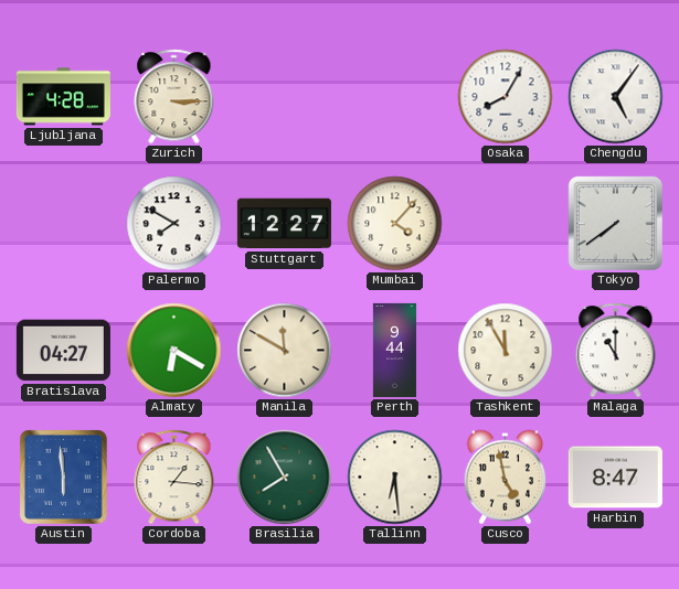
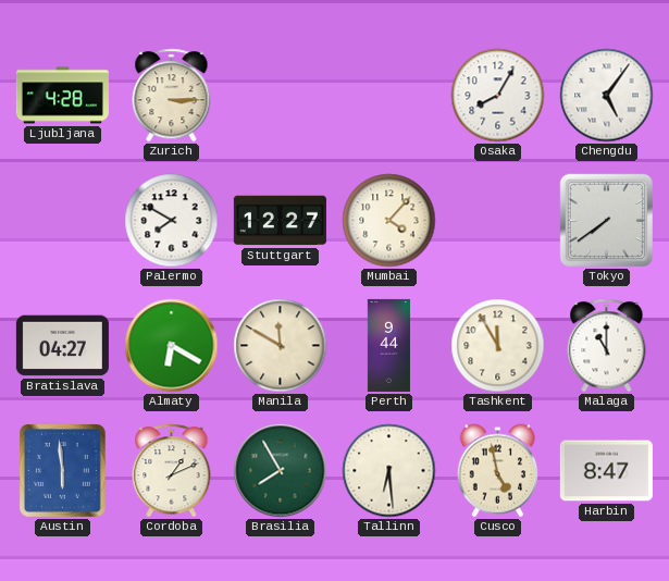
Cordoba: 1:16 -> 1:11 (172, 471)
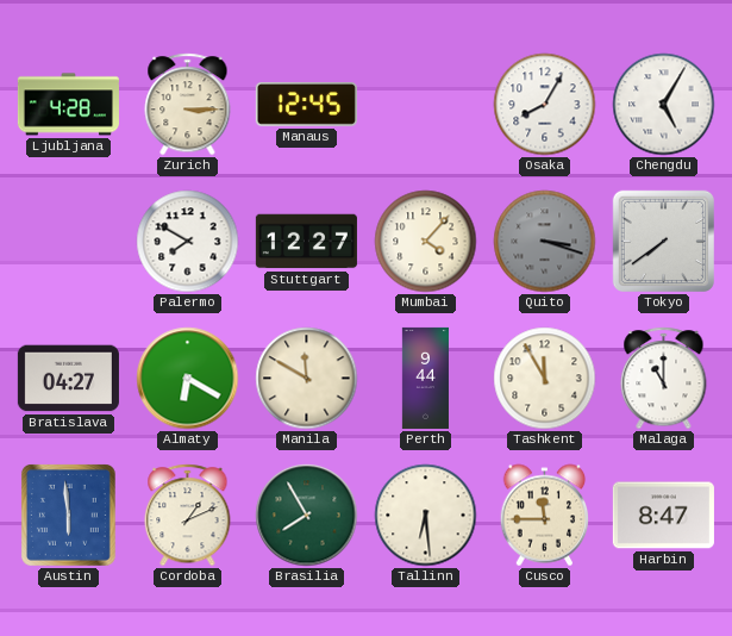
Manaus: none -> 12:45 (306, 105)
Chengdu: 5:06 -> 5:05 (664, 105)
Quito: none -> 3:18 (545, 242)
Cusco: 4:58 -> 11:45 (545, 516)
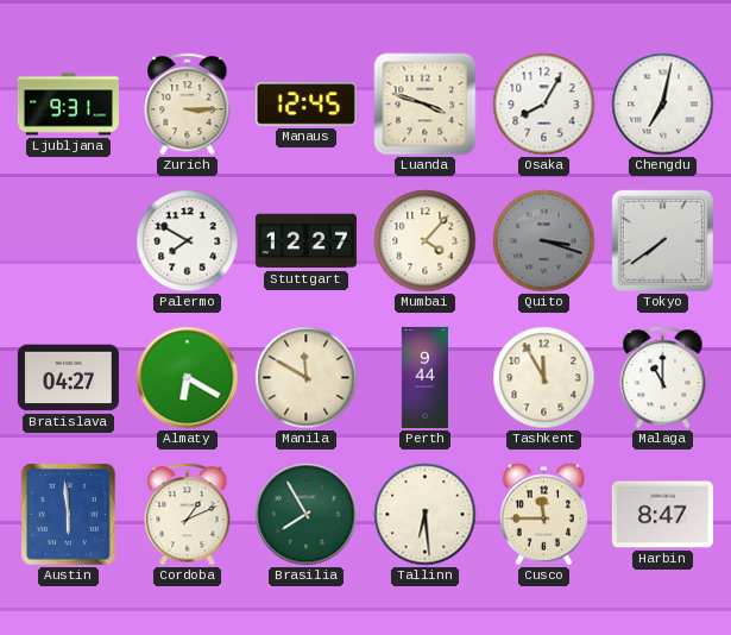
Ljubljana: 4:28 -> 9:31 (68, 105)
Luanda: none -> 3:48 (426, 105)
Chengdu: 5:05 -> 7:02 (663, 105)
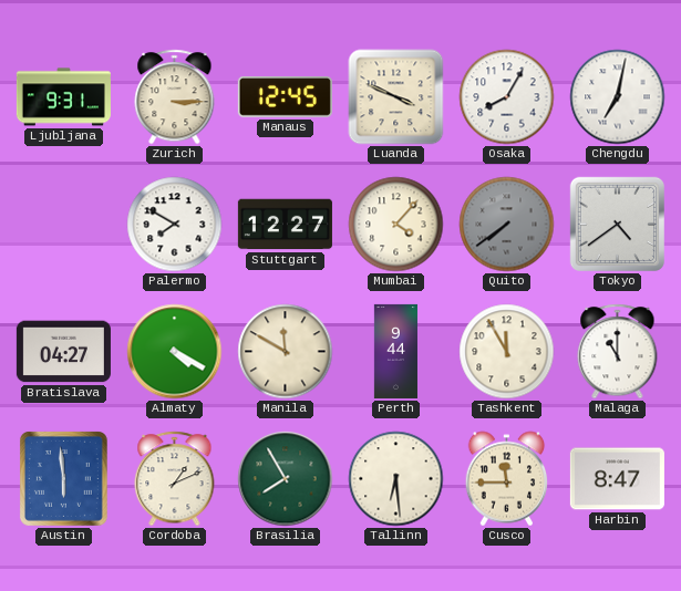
Luanda: 3:48 -> 3:49 (396, 97)
Quito: 3:18 -> 7:39 (507, 225)
Tokyo: 7:39 -> 4:39 (617, 224)
Almaty: 6:20 -> 4:20 (175, 352)
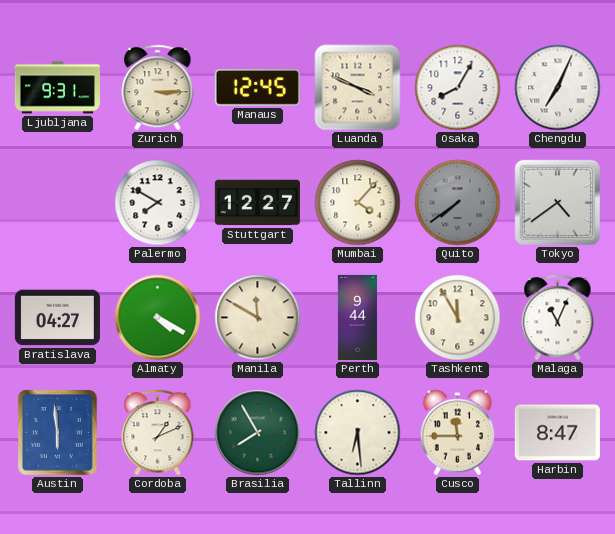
Chengdu: 7:02 -> 7:04 (558, 88)
Malaga: 11:00 -> 11:04 (558, 318)
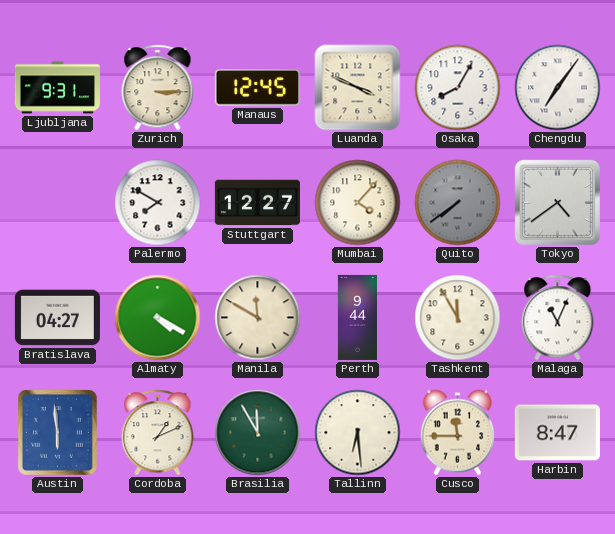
Chengdu: 7:04 -> 7:06 (558, 88)
Brasilia: 7:55 -> 11:55 (258, 433)
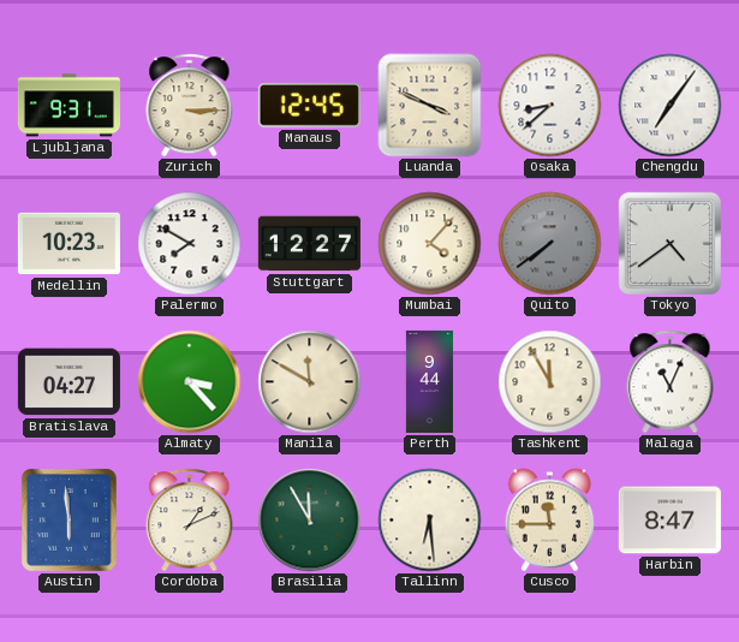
Osaka: 8:05 -> 8:38 (550, 106)
Medellin: none -> 10:23 (68, 244)
Almaty: 4:20 -> 3:23 (190, 382)
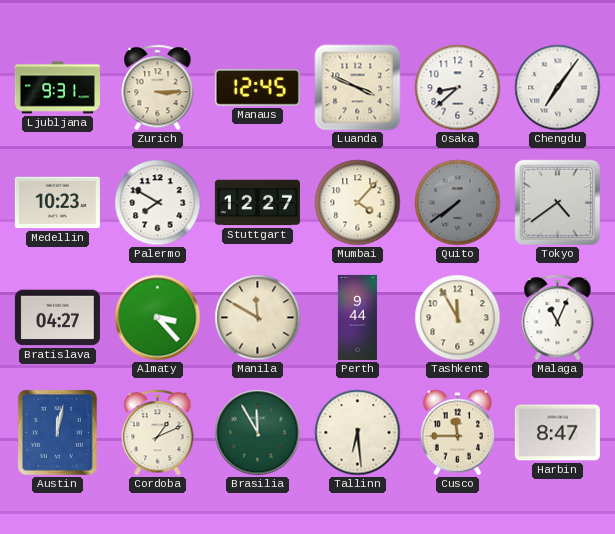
Austin: 5:59 -> 12:02 (57, 433)
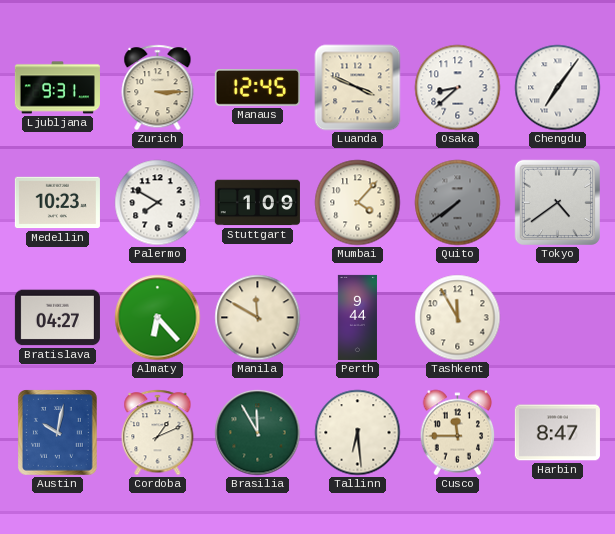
Stuttgart: 12:27 -> 1:09 (257, 203)
Almaty: 3:23 -> 6:23 (158, 318)
Malaga: 11:04 -> none (558, 318)
Austin: 12:02 -> 10:02 (57, 433)
